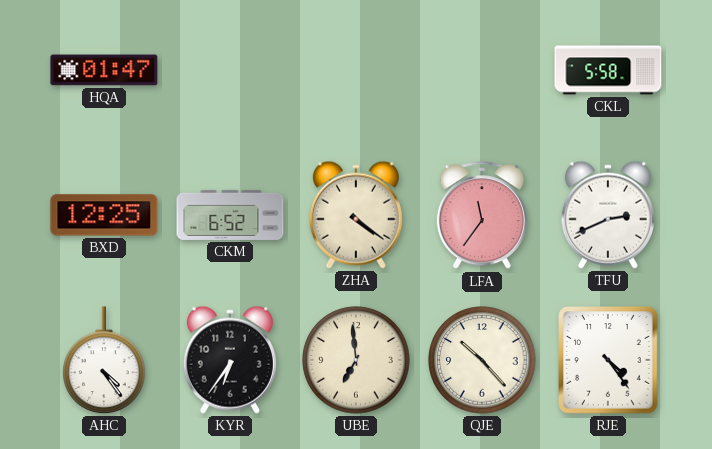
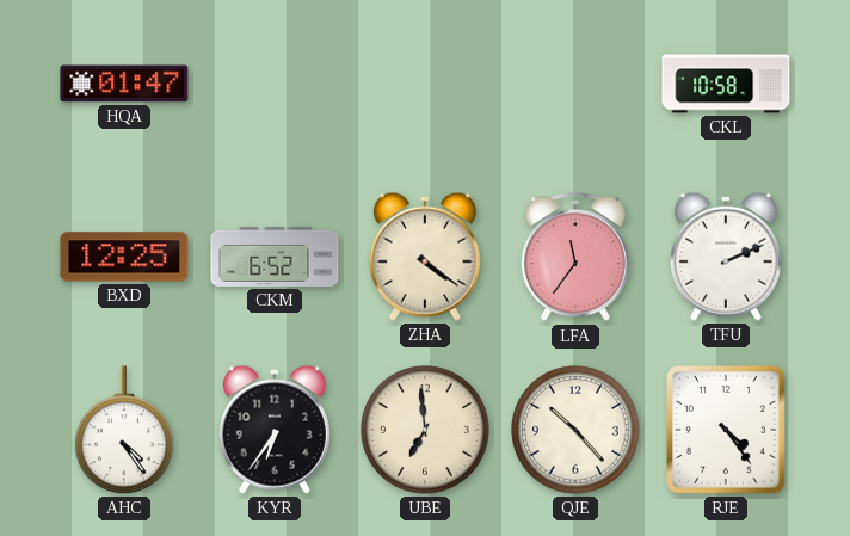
CKL: 5:58 -> 10:58 (726, 84)
TFU: 2:41 -> 2:11 (726, 257)
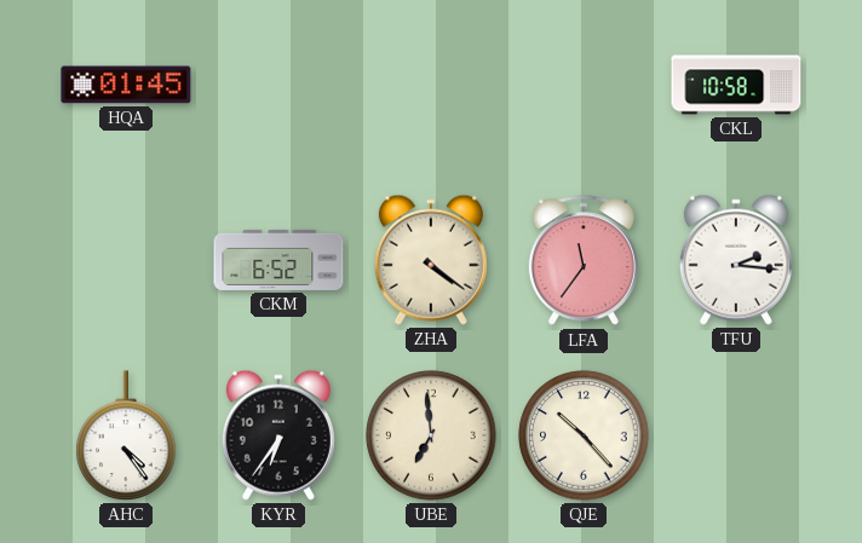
HQA: 01:47 -> 01:45 (126, 85)
BXD: 12:25 -> none (124, 257)
TFU: 2:11 -> 2:16 (736, 260)
RJE: 4:24 -> none (726, 430)
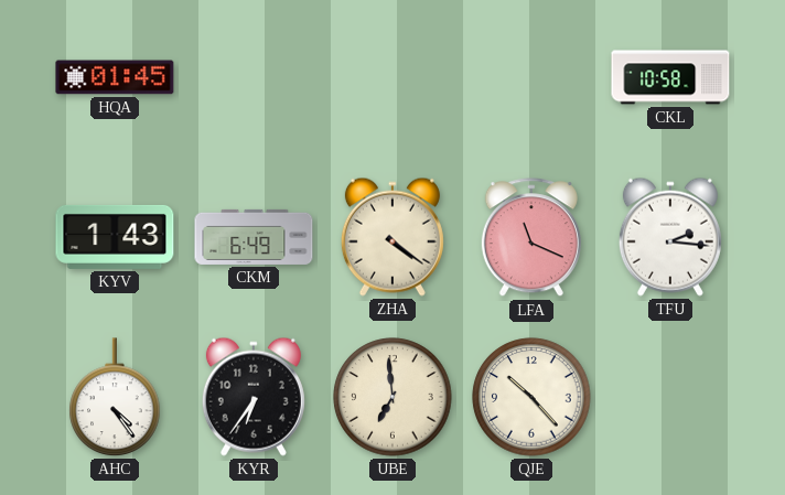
KYV: none -> 1:43 (115, 237)
CKM: 6:52 -> 6:49 (254, 237)
LFA: 11:36 -> 11:19 (531, 238)
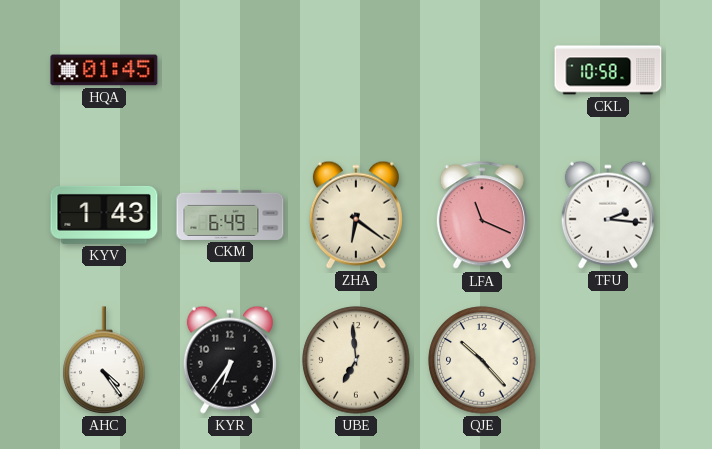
ZHA: 4:21 -> 6:21 (356, 215)
